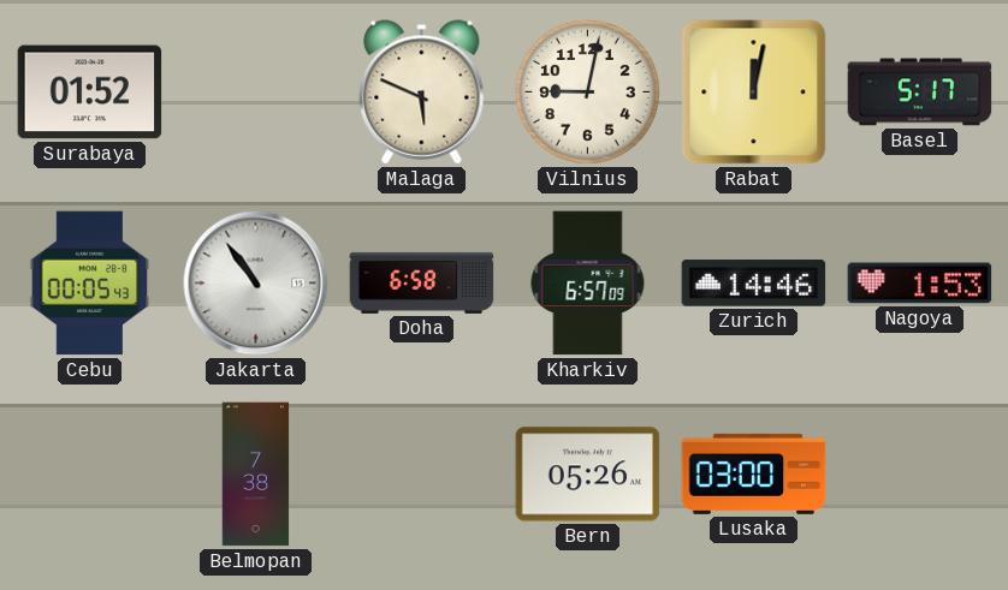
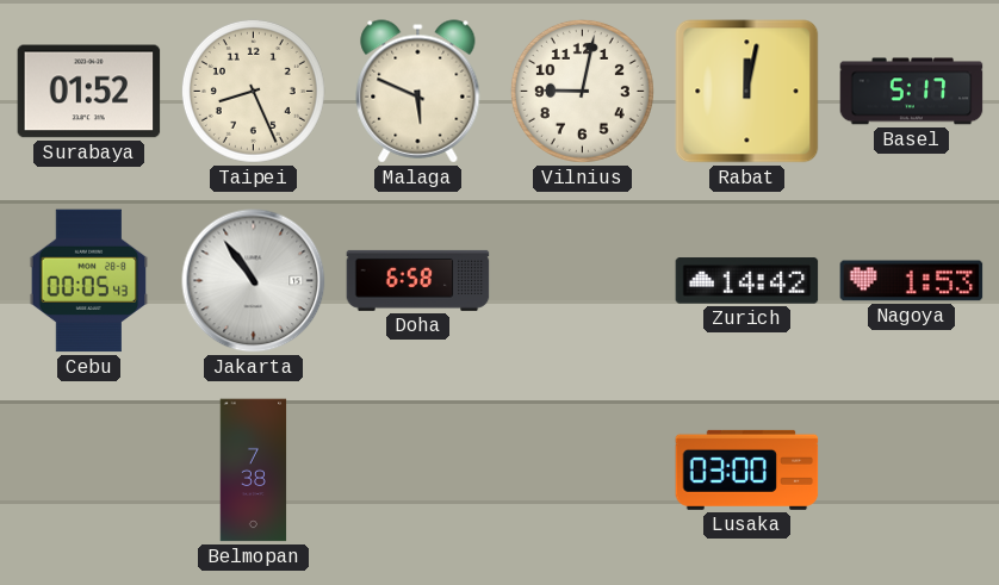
Taipei: none -> 8:26 (253, 91)
Kharkiv: 6:57 -> none (588, 284)
Zurich: 14:46 -> 14:42 (747, 281)
Bern: 05:26 -> none (588, 475)
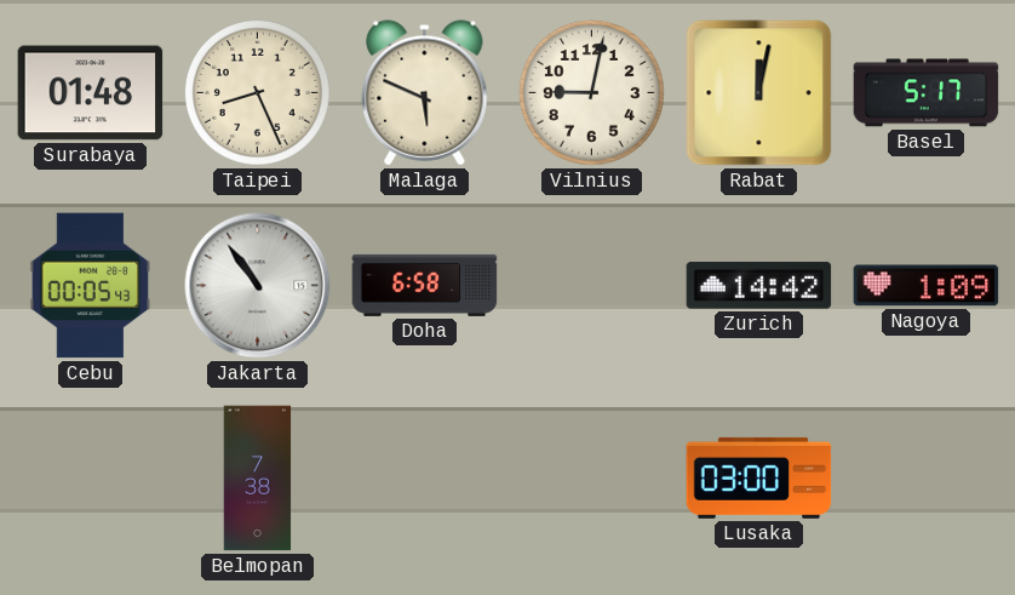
Surabaya: 01:52 -> 01:48 (91, 93)
Nagoya: 1:53 -> 1:09 (927, 286)
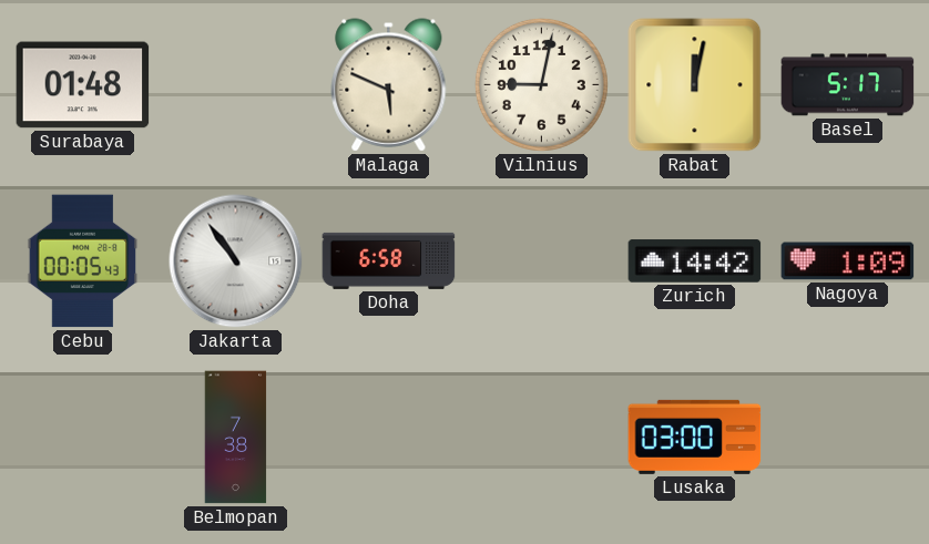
Taipei: 8:26 -> none (257, 92)
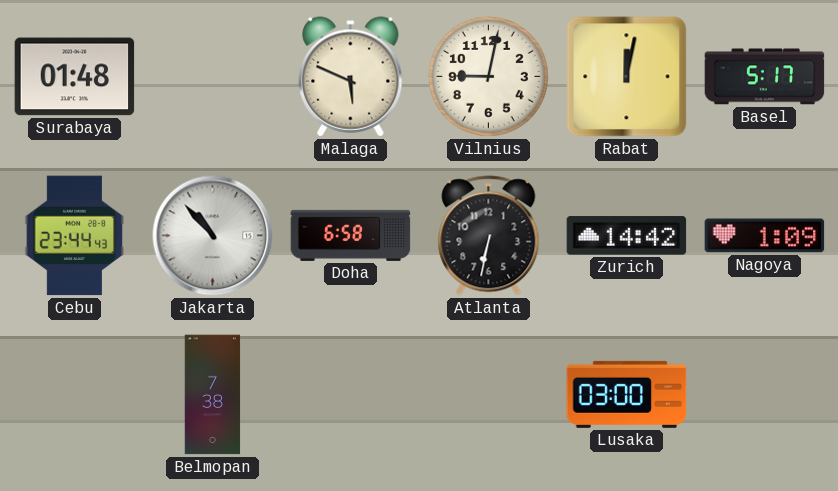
Cebu: 00:05 -> 23:44 (75, 236)
Jakarta: 10:54 -> 10:53 (213, 236)
Atlanta: none -> 6:32 (489, 236)
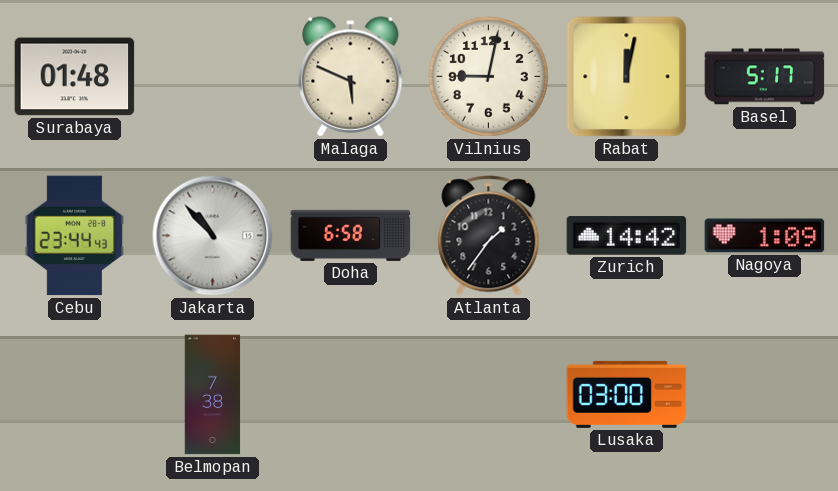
Atlanta: 6:32 -> 1:36 (489, 236)
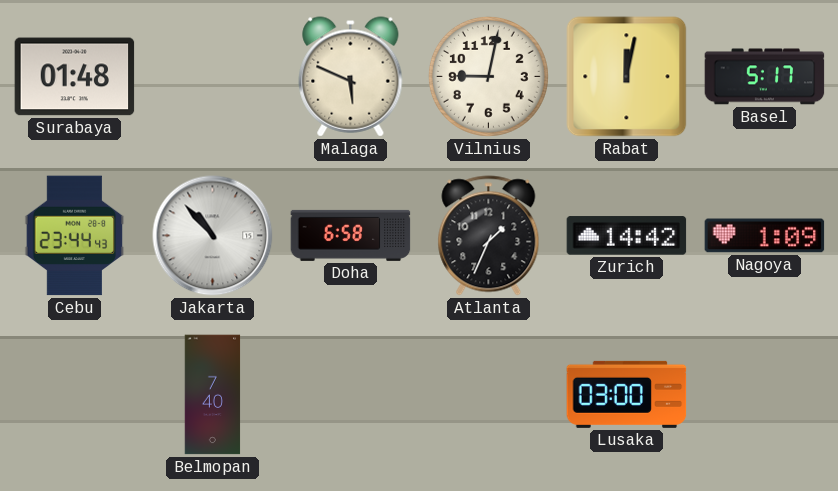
Atlanta: 1:36 -> 1:34 (489, 236)
Belmopan: 7:38 -> 7:40 (213, 395)
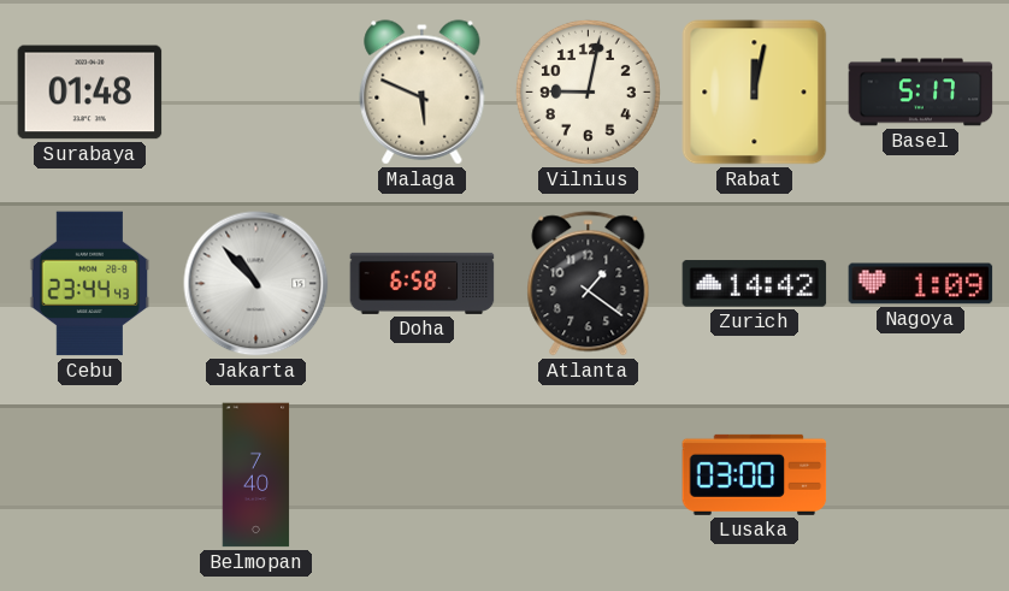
Atlanta: 1:34 -> 1:21 (589, 284)
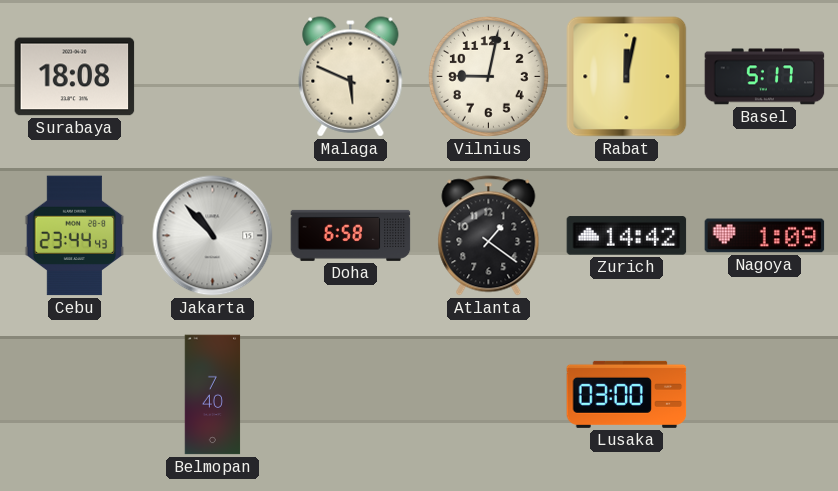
Surabaya: 01:48 -> 18:08 (75, 77)
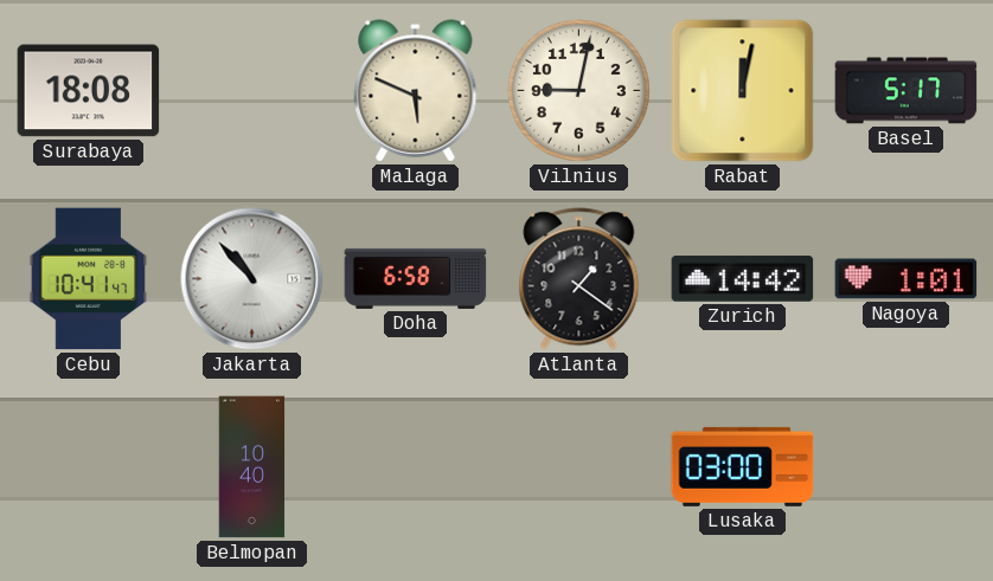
Cebu: 23:44 -> 10:41 (89, 279)
Nagoya: 1:09 -> 1:01 (906, 279)
Belmopan: 7:40 -> 10:40 (252, 467)
